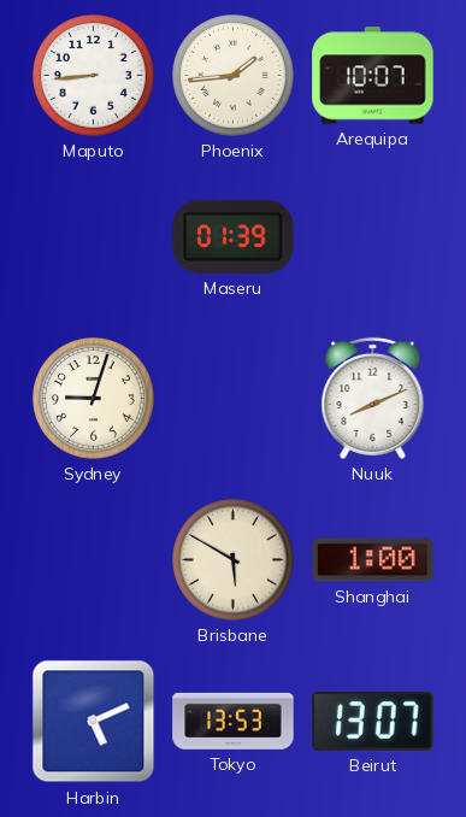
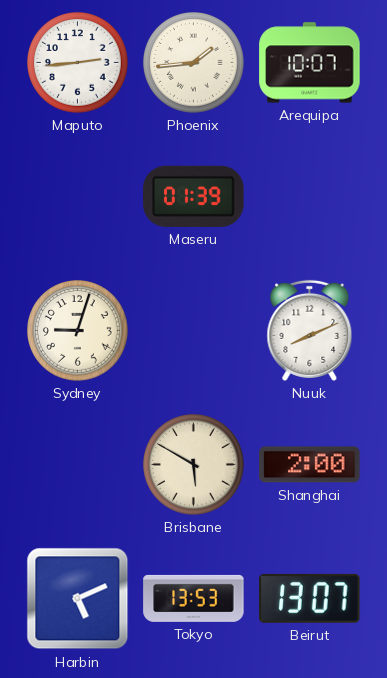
Maputo: 8:44 -> 2:44 (78, 63)
Shanghai: 1:00 -> 2:00 (310, 465)
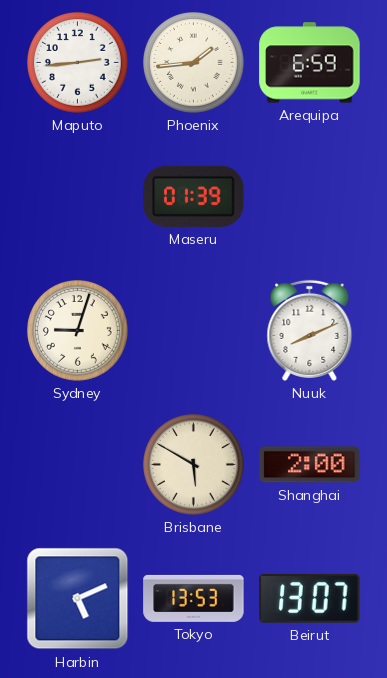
Arequipa: 10:07 -> 6:59 (310, 63)
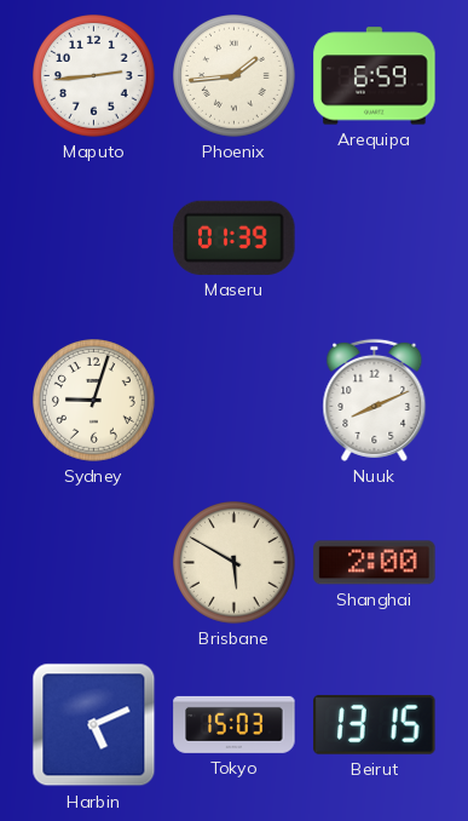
Tokyo: 13:53 -> 15:03 (235, 724)
Beirut: 13:07 -> 13:15 (375, 724)
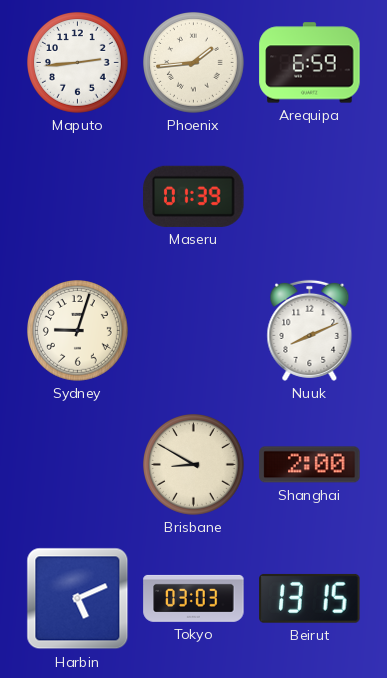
Brisbane: 5:50 -> 8:50 (194, 465)
Tokyo: 15:03 -> 03:03 (194, 598)
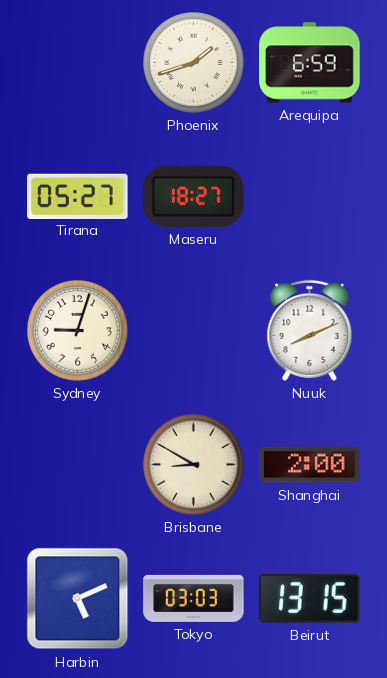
Maputo: 2:44 -> none (78, 63)
Phoenix: 1:44 -> 1:42 (194, 63)
Tirana: none -> 05:27 (78, 196)
Maseru: 01:39 -> 18:27 (194, 196)
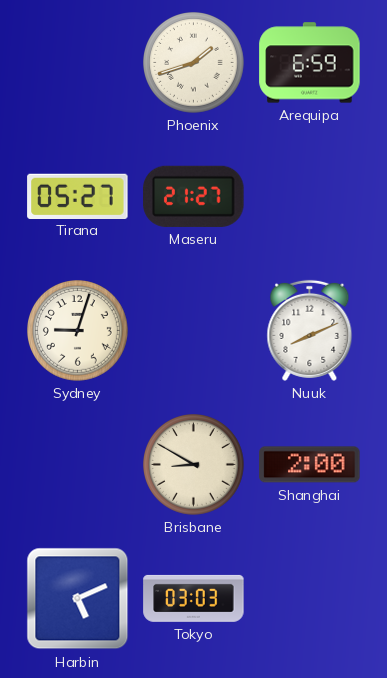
Maseru: 18:27 -> 21:27 (194, 196)
Beirut: 13:15 -> none (310, 598)
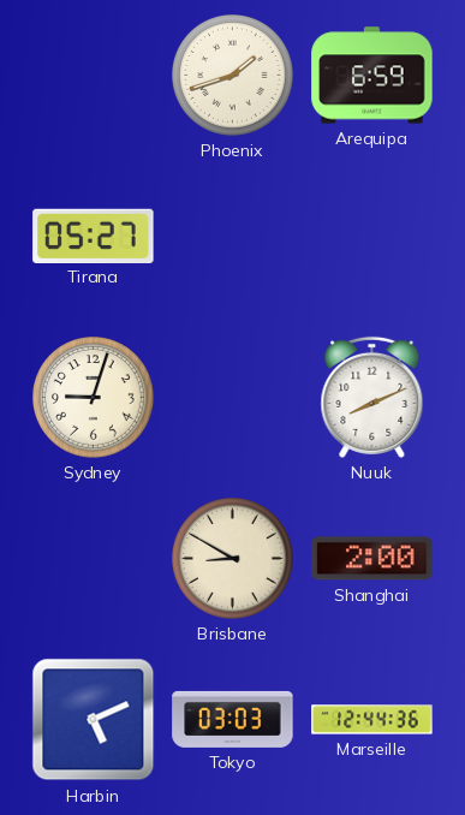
Maseru: 21:27 -> none (194, 196)
Marseille: none -> 12:44 (372, 720)
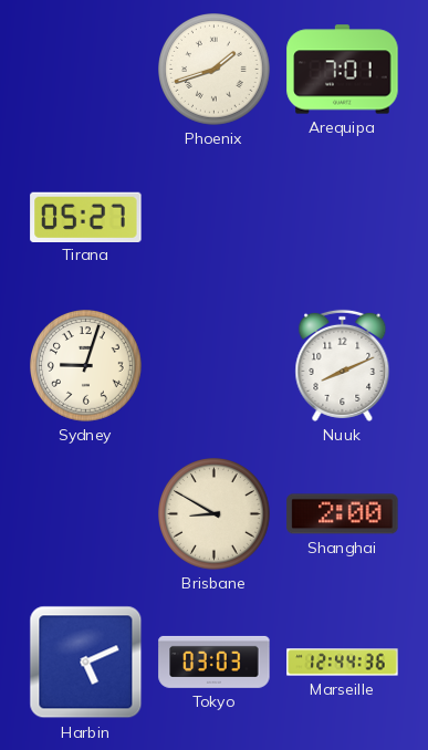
Arequipa: 6:59 -> 7:01 (343, 70)
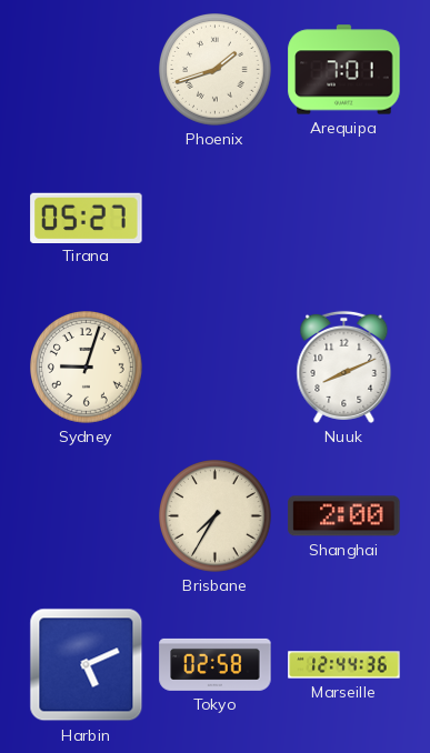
Brisbane: 8:50 -> 7:35 (216, 516)
Tokyo: 03:03 -> 02:58 (216, 664)
